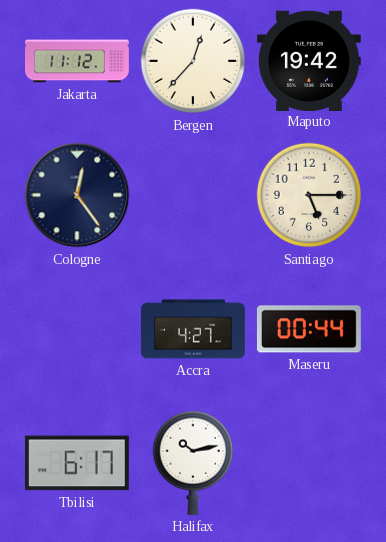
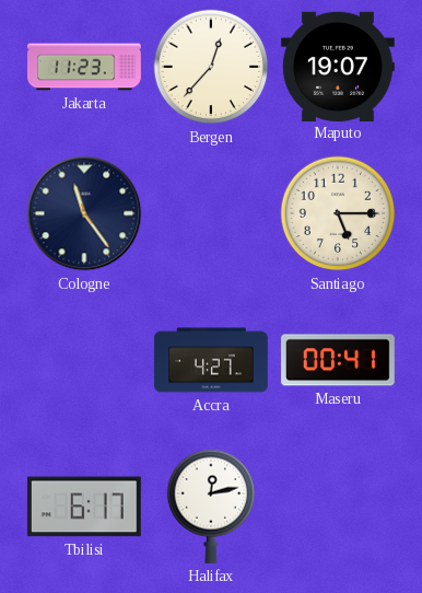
Jakarta: 11:12 -> 11:23 (85, 67)
Maputo: 19:42 -> 19:07 (338, 66)
Cologne: 12:24 -> 11:24 (84, 213)
Maseru: 00:44 -> 00:41 (338, 360)
Halifax: 10:13 -> 12:13 (210, 507)
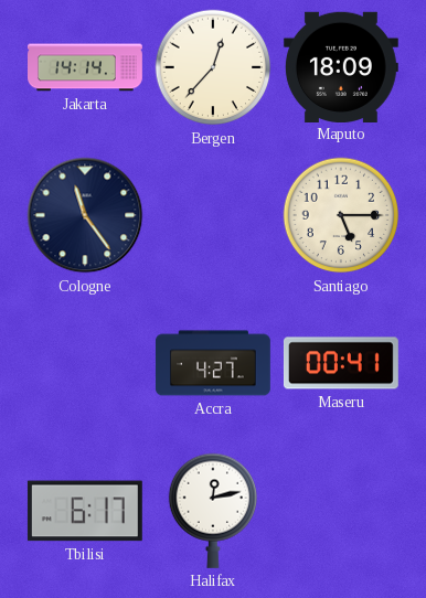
Jakarta: 11:23 -> 14:14 (86, 67)
Maputo: 19:07 -> 18:09 (341, 66)
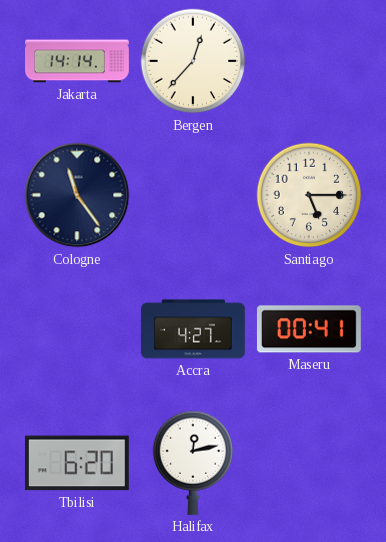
Maputo: 18:09 -> none (341, 66)
Tbilisi: 6:17 -> 6:20 (77, 463)
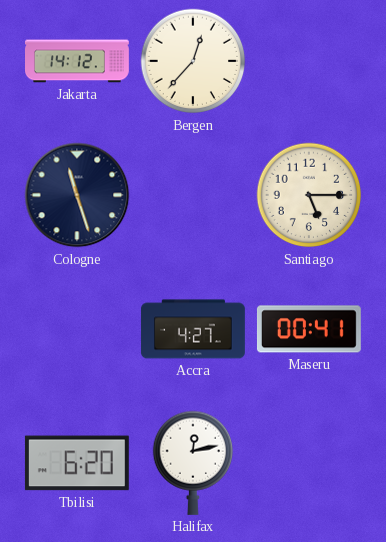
Jakarta: 14:14 -> 14:12 (78, 61)
Cologne: 11:24 -> 11:27 (77, 195)
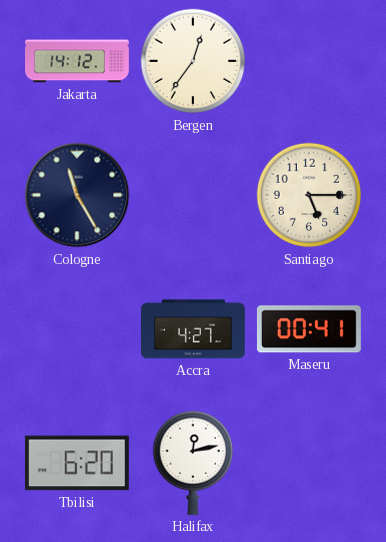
Bergen: 12:37 -> 12:36 (193, 61)
Cologne: 11:27 -> 11:25 (77, 195)
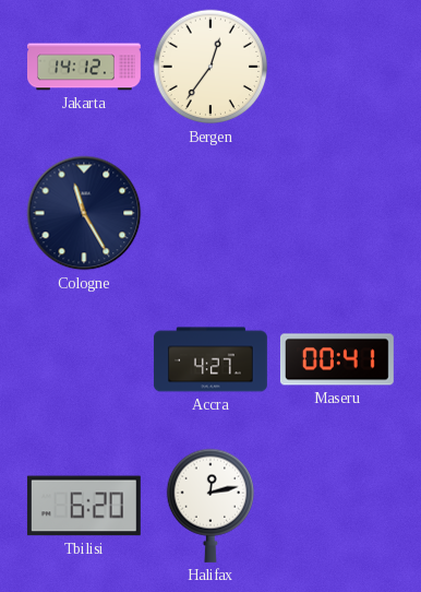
Santiago: 5:15 -> none (309, 195)
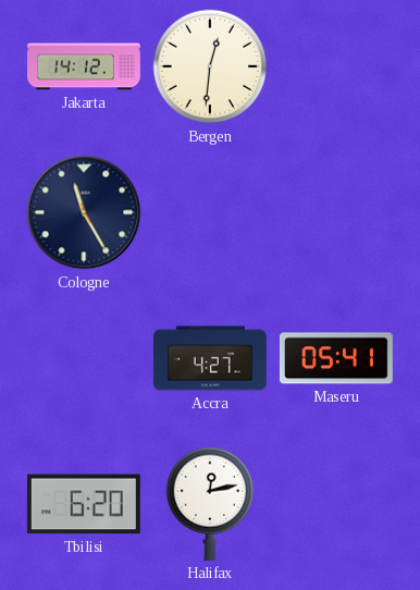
Bergen: 12:36 -> 12:31 (210, 66)
Maseru: 00:41 -> 05:41 (336, 358)
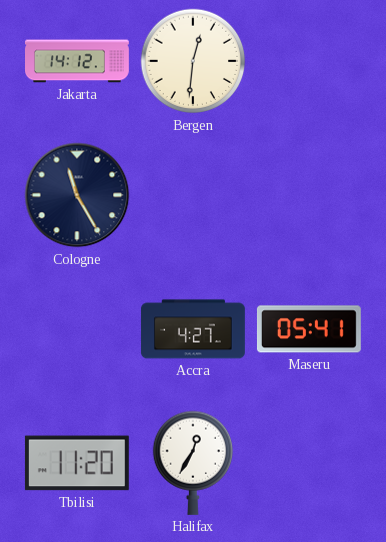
Tbilisi: 6:20 -> 11:20 (77, 463)
Halifax: 12:13 -> 12:35 (192, 463)
